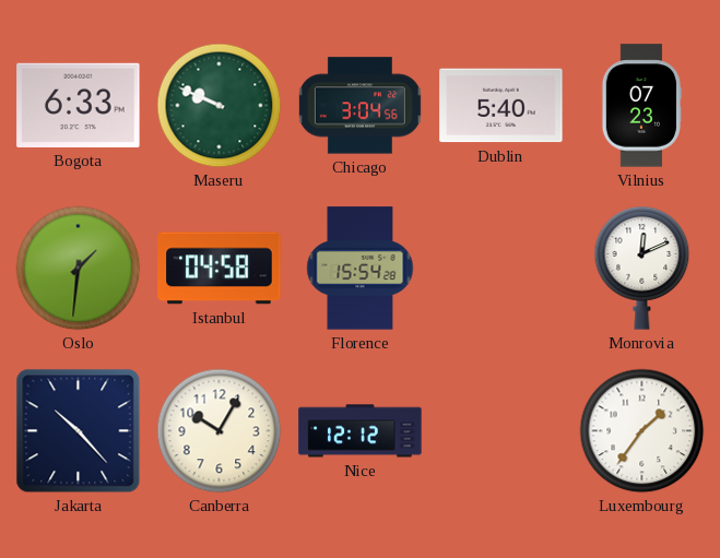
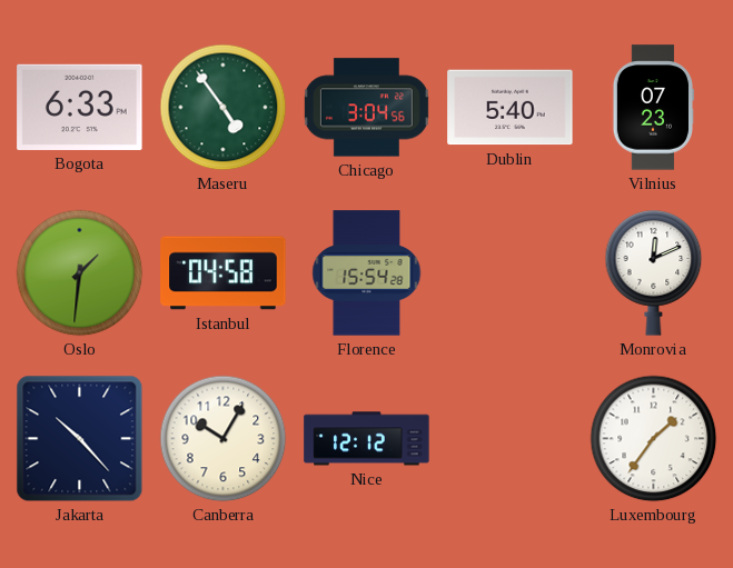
Maseru: 9:49 -> 4:54 (224, 108)
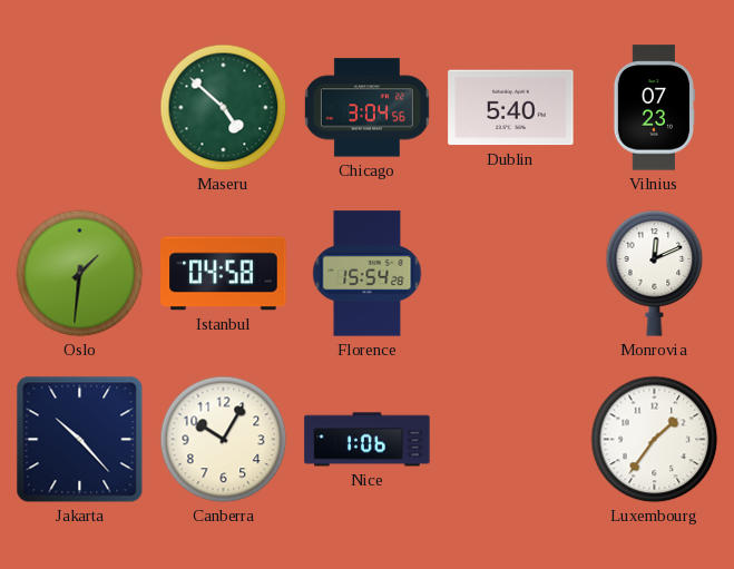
Bogota: 6:33 -> none (80, 107)
Maseru: 4:54 -> 4:52 (224, 108)
Nice: 12:12 -> 1:06 (368, 440)
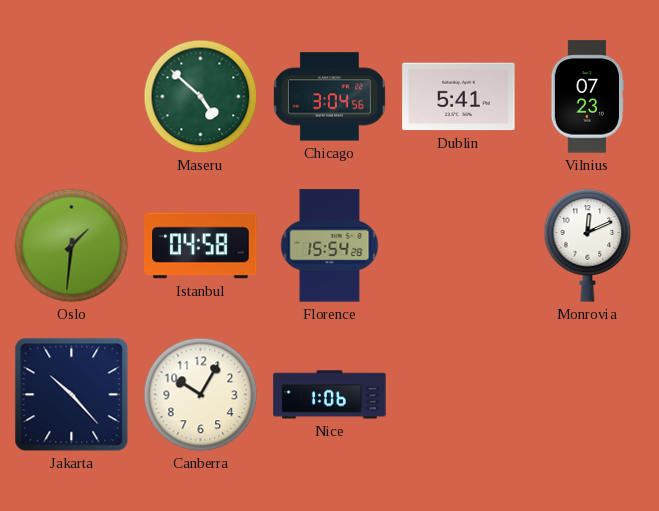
Dublin: 5:40 -> 5:41 (459, 97)
Luxembourg: 1:36 -> none (655, 440)
